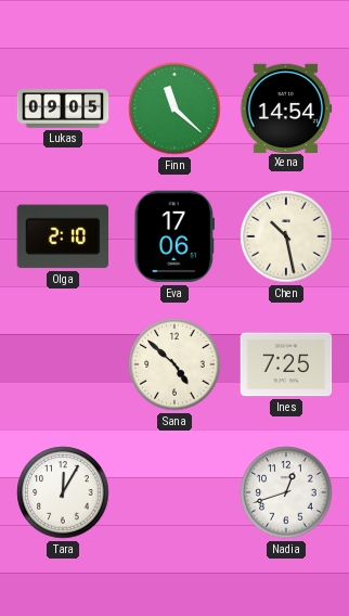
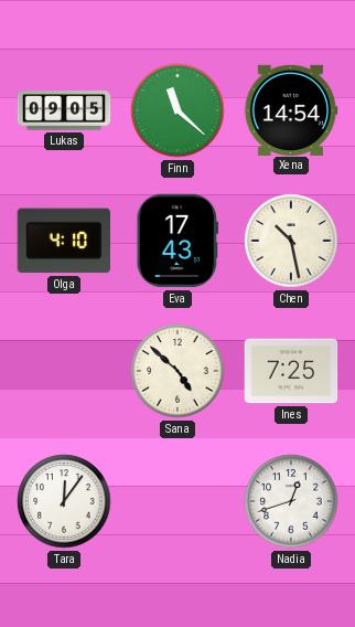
Olga: 2:10 -> 4:10 (63, 241)
Eva: 17:06 -> 17:43 (176, 241)
Tara: 12:05 -> 12:06 (64, 501)
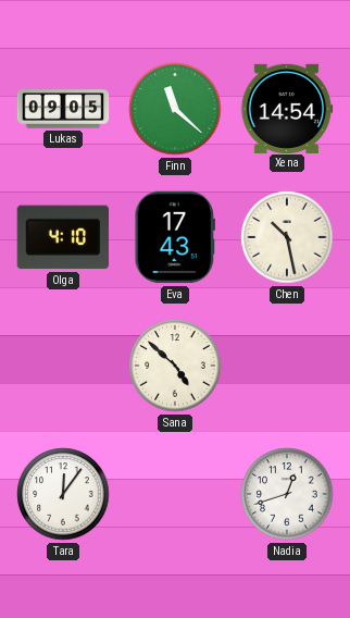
Ines: 7:25 -> none (291, 371)
